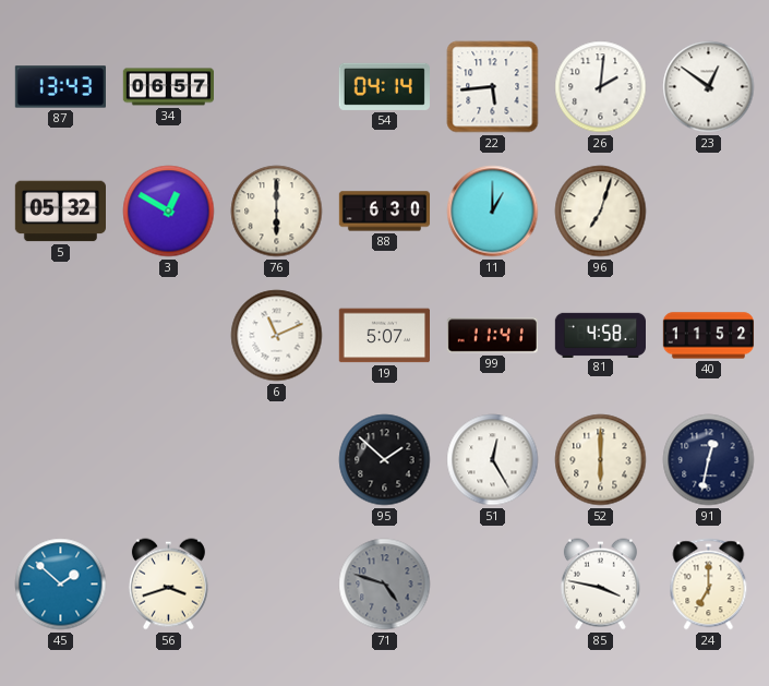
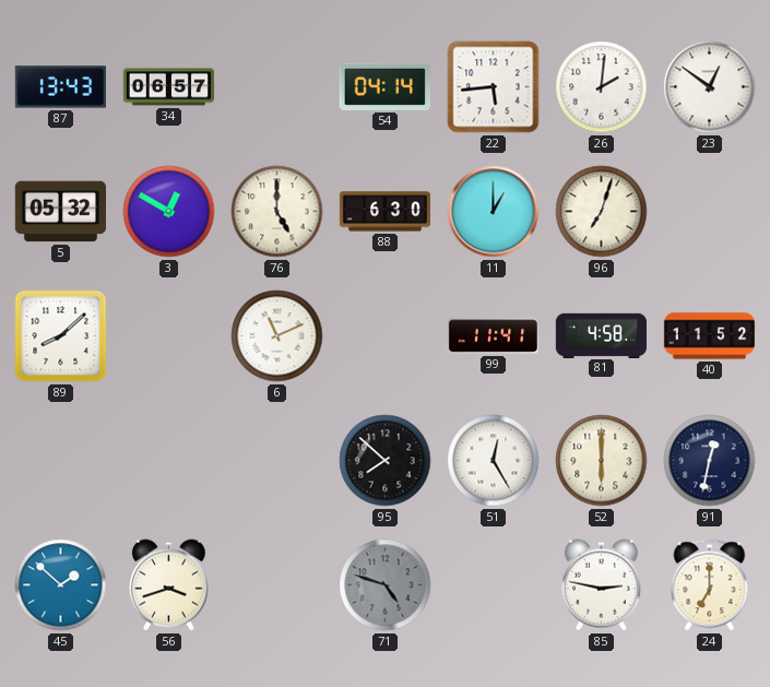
76: 6:00 -> 5:00 (277, 212)
89: none -> 8:08 (61, 336)
19: 5:07 -> none (384, 336)
95: 1:52 -> 7:52 (386, 461)
85: 3:47 -> 2:47 (601, 585)
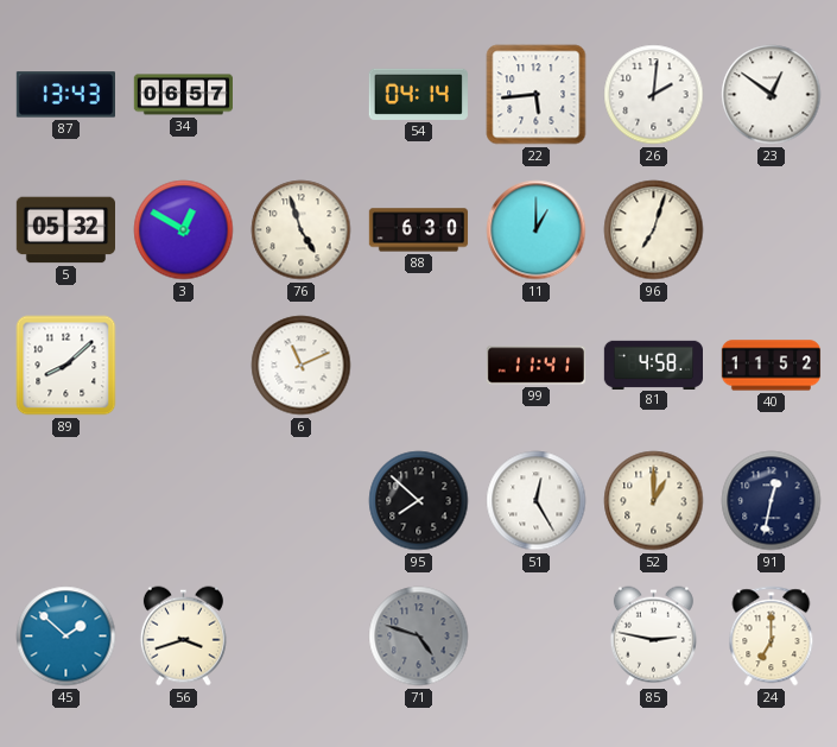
76: 5:00 -> 4:57 (302, 230)
52: 6:00 -> 1:00 (654, 501)
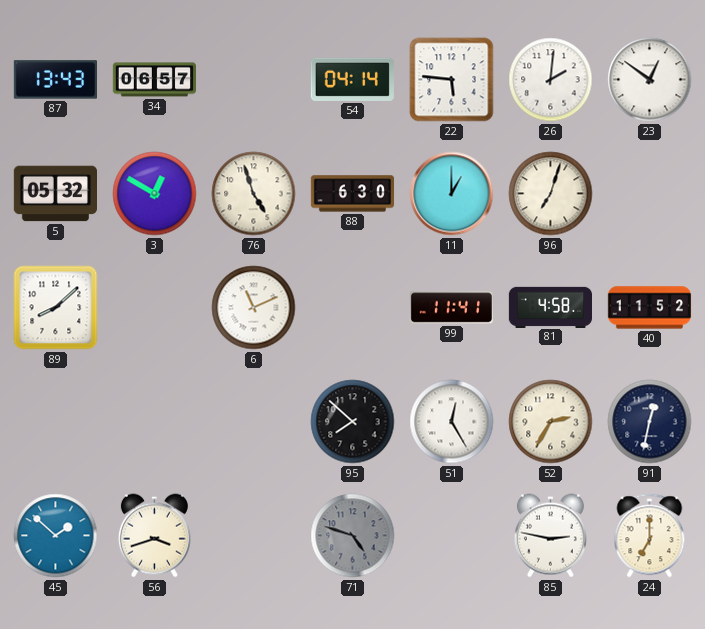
22: 5:44 -> 5:46 (452, 80)
52: 1:00 -> 2:35 (551, 422)
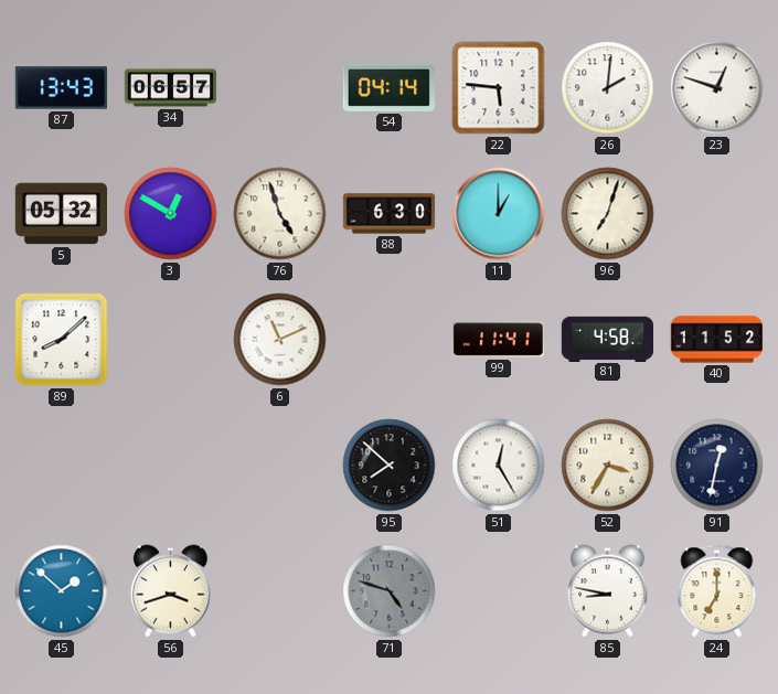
23: 12:51 -> 12:48 (717, 88)
52: 2:35 -> 3:35 (608, 466)
85: 2:47 -> 8:47 (607, 591)
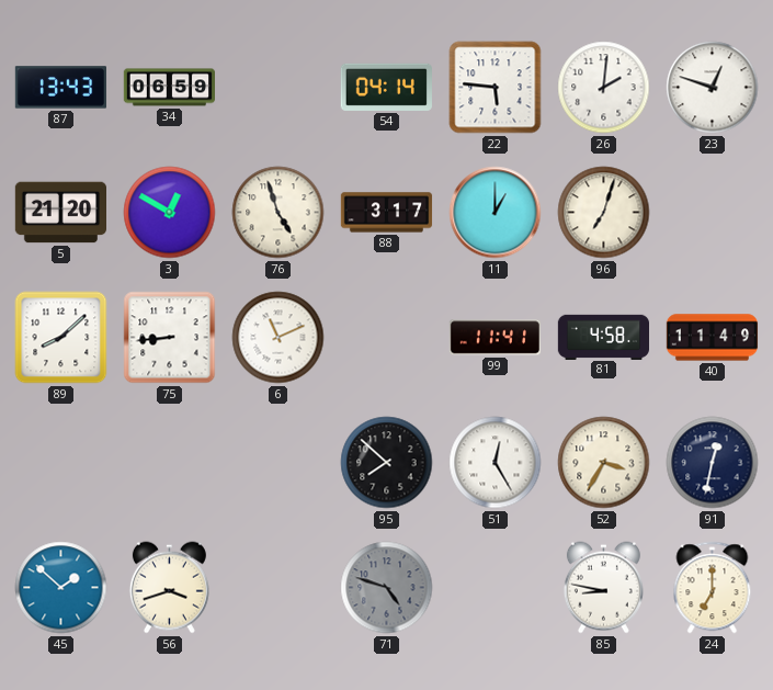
34: 06:57 -> 06:59 (169, 88)
5: 05:32 -> 21:20 (60, 213)
88: 6:30 -> 3:17 (387, 213)
75: none -> 8:44 (170, 338)
40: 11:52 -> 11:49 (713, 338)
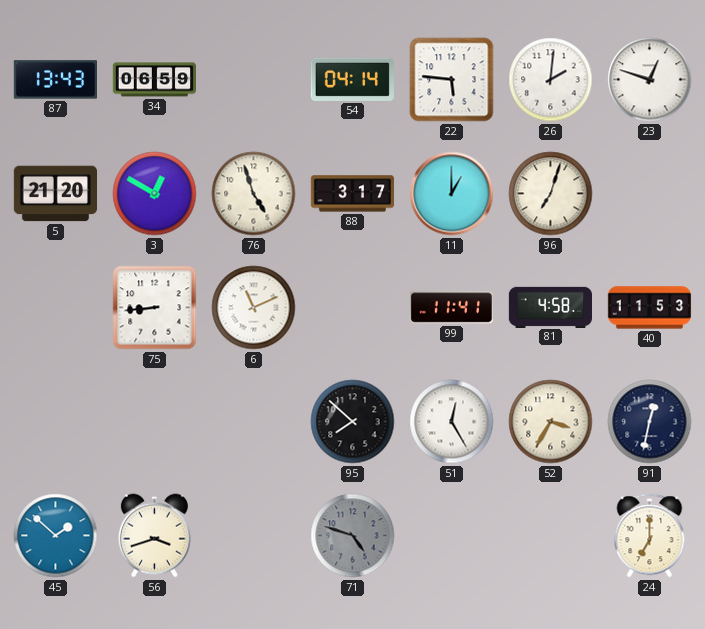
89: 8:08 -> none (61, 338)
40: 11:49 -> 11:53 (650, 308)
85: 8:47 -> none (603, 588)
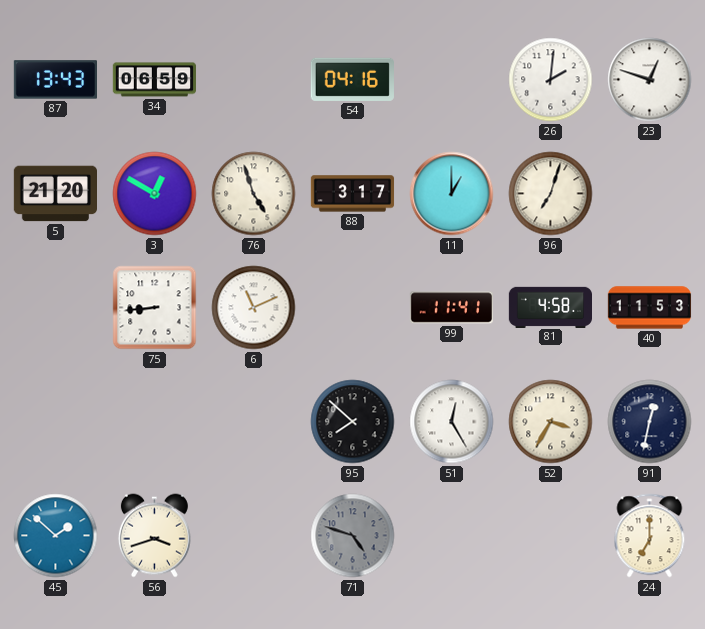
54: 04:14 -> 04:16 (352, 79)
22: 5:46 -> none (452, 80)
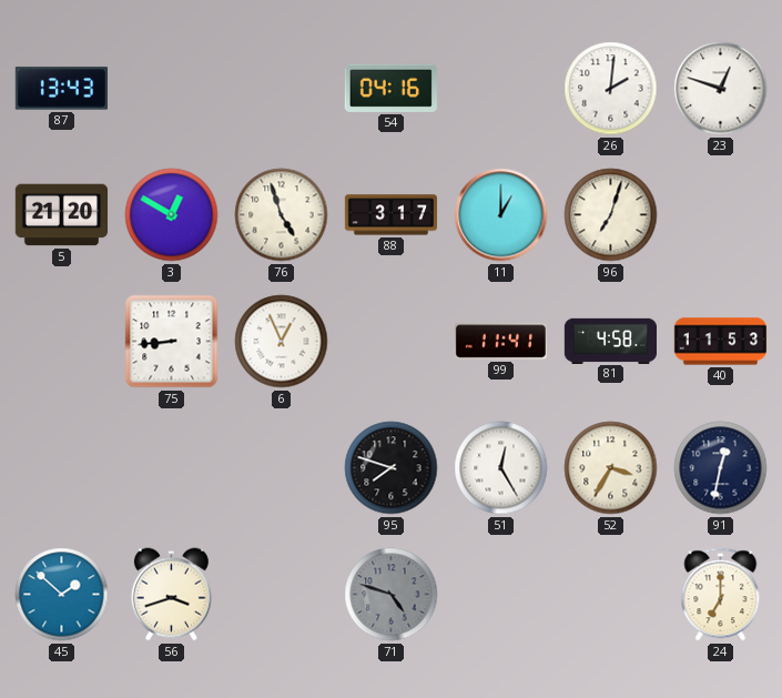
34: 06:59 -> none (154, 80)
6: 11:11 -> 12:56 (282, 342)
95: 7:52 -> 7:48 (392, 468)
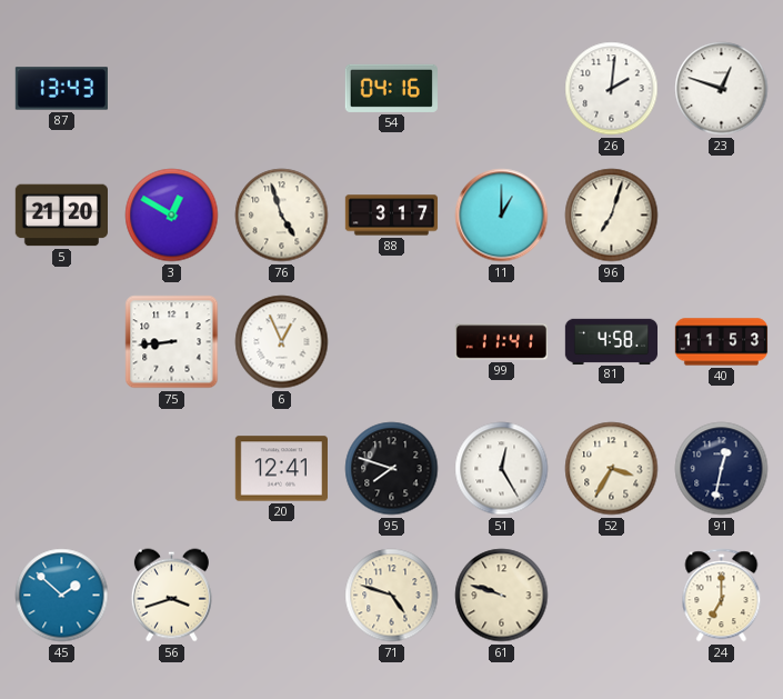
20: none -> 12:41 (281, 469)
71 dial: grey -> cream (392, 596)
61: none -> 9:48 (502, 596)
